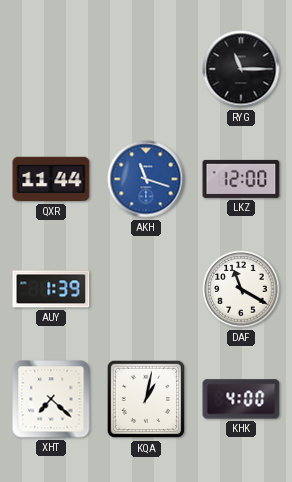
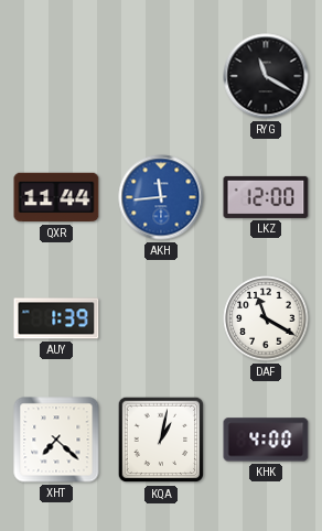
RYG: 11:15 -> 11:20 (266, 76)
AKH: 11:18 -> 11:44 (161, 197)
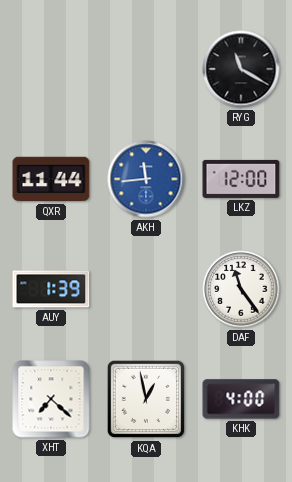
DAF: 11:20 -> 11:24 (241, 289)
KQA: 1:02 -> 12:58 (146, 399)
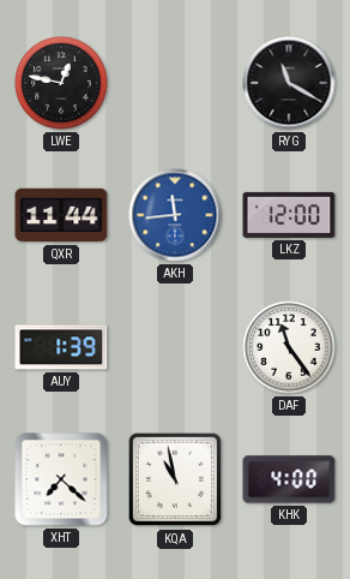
LWE: none -> 12:47 (61, 83)
KQA: 12:58 -> 10:58 (175, 479)
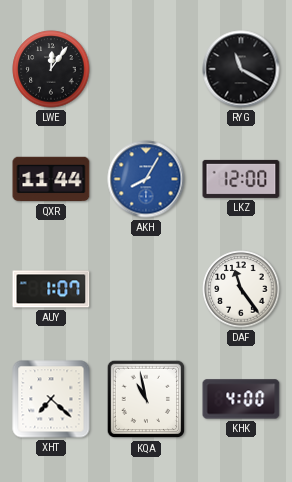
LWE: 12:47 -> 12:06 (51, 69)
AKH: 11:44 -> 8:05 (146, 179)
AUY: 1:39 -> 1:07 (51, 289)
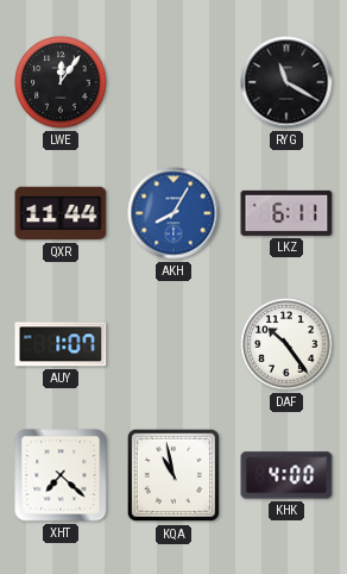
LKZ: 12:00 -> 6:11 (286, 213)
DAF: 11:24 -> 10:24 (286, 344)
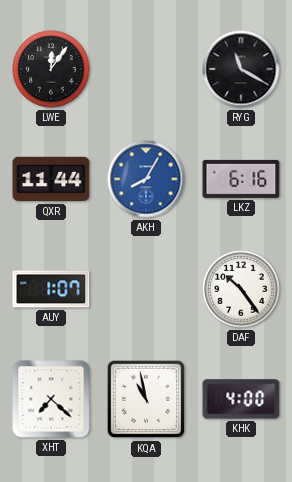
LKZ: 6:11 -> 6:16 (241, 179)
